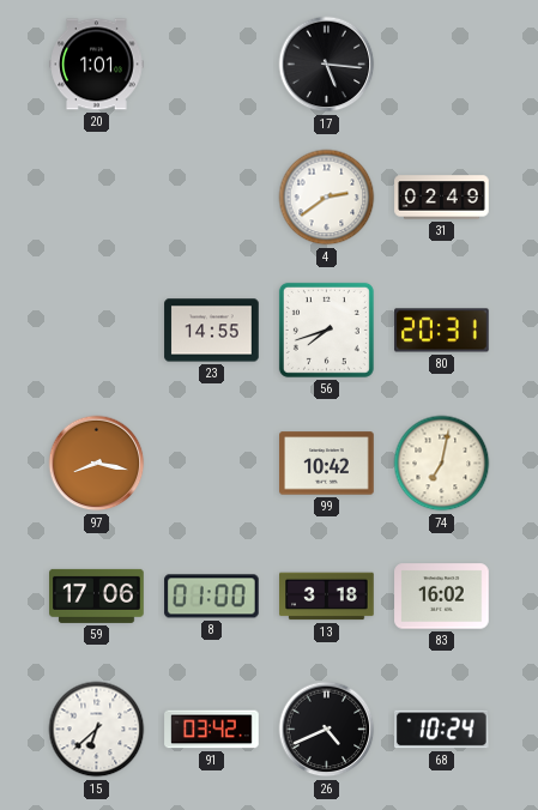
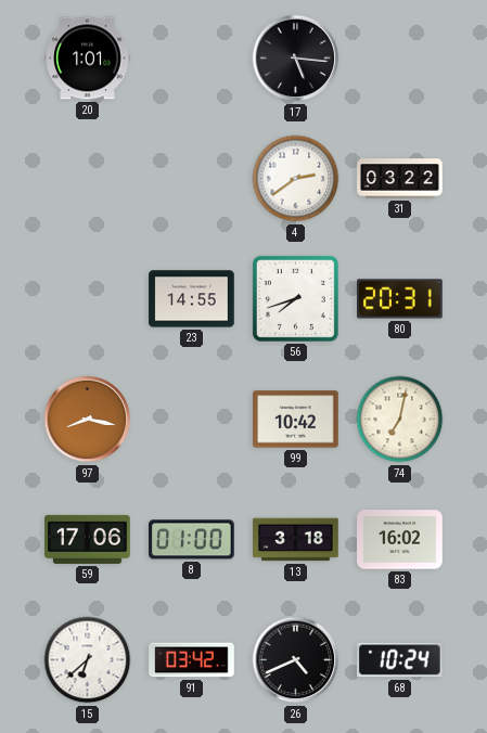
31: 02:49 -> 03:22 (400, 179)
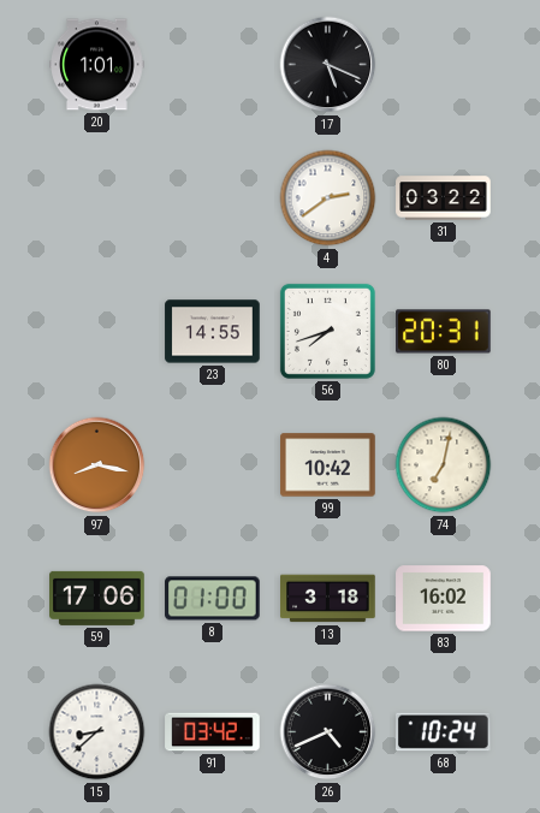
17: 5:16 -> 5:19 (328, 65)
15: 6:38 -> 8:38 (97, 732)
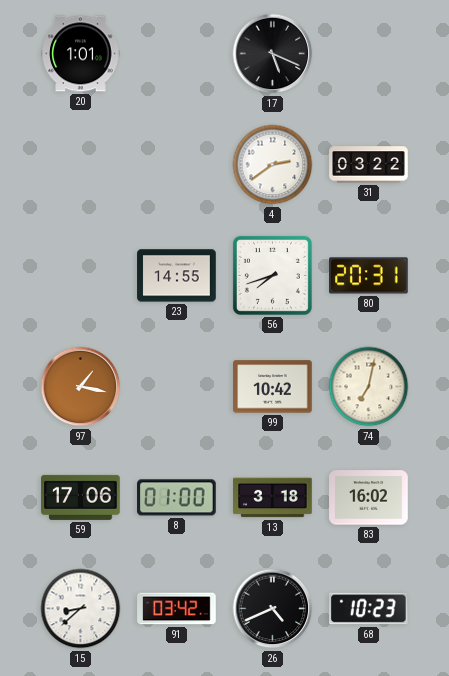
97: 8:17 -> 1:17 (81, 387)
68: 10:24 -> 10:23 (369, 609)
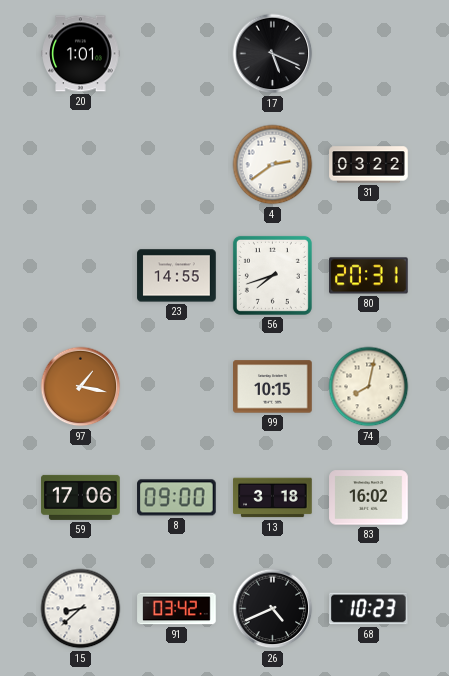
99: 10:42 -> 10:15 (273, 387)
74: 7:02 -> 8:02 (369, 387)
8: 01:00 -> 09:00 (177, 498)
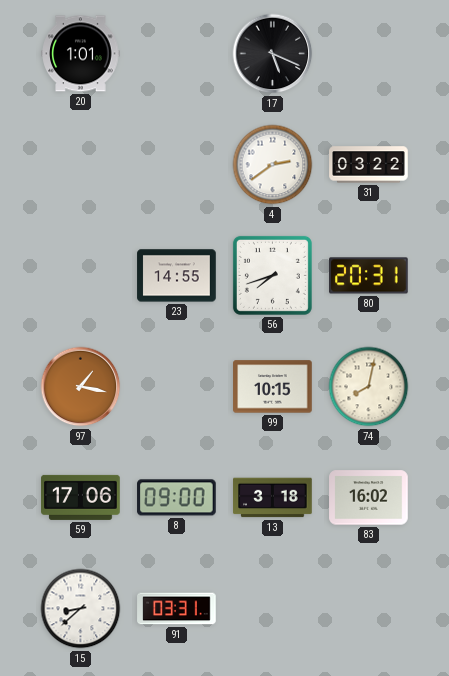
91: 03:42 -> 03:31 (177, 609)
26: 4:41 -> none (273, 609)
68: 10:23 -> none (369, 609)
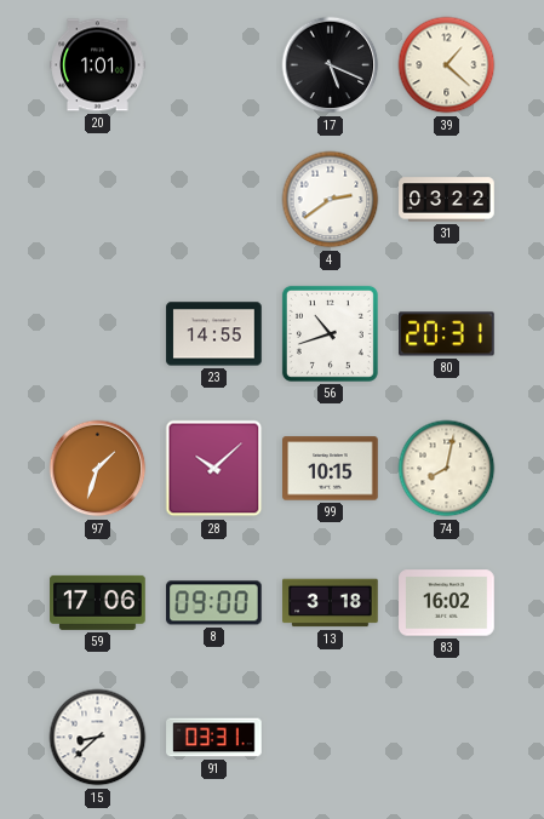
39: none -> 1:22 (447, 65)
56: 7:42 -> 10:42 (330, 333)
97: 1:17 -> 1:33 (98, 469)
28: none -> 10:08 (214, 469)
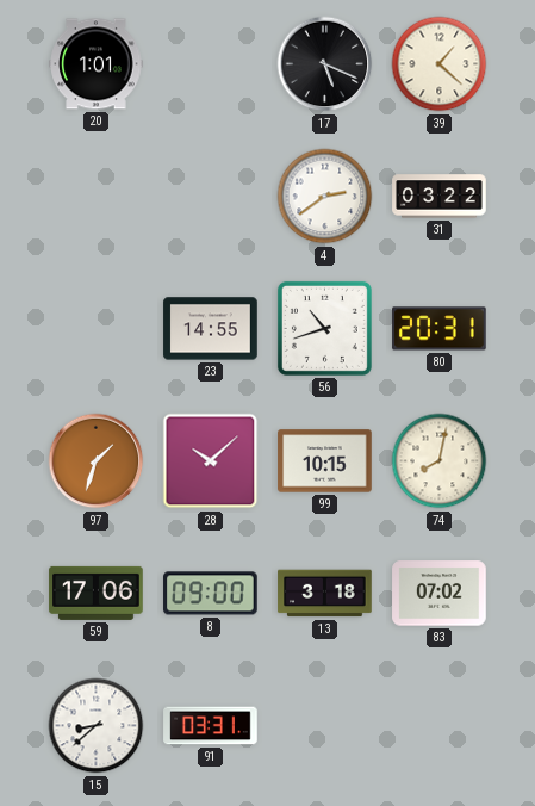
83: 16:02 -> 07:02 (440, 594)
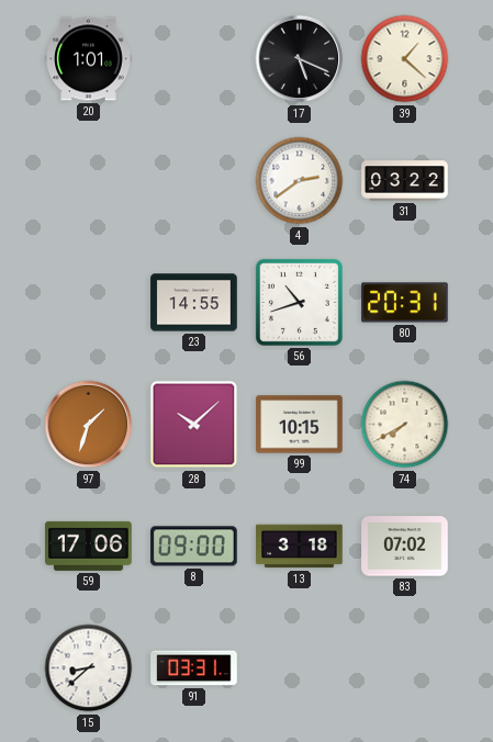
74: 8:02 -> 7:40 (405, 425)
